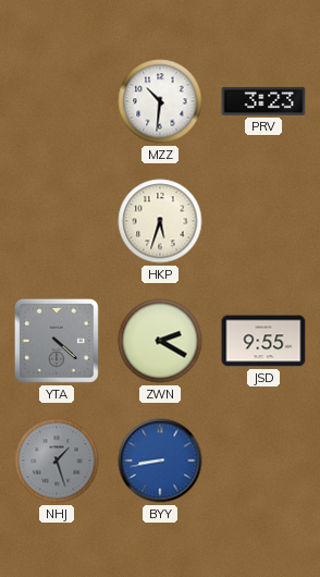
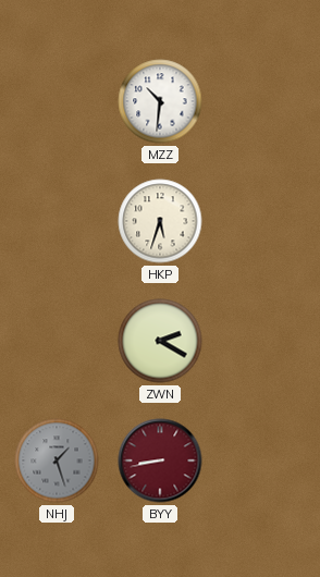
PRV: 3:23 -> none (263, 101)
YTA: 4:22 -> none (57, 341)
JSD: 9:55 -> none (263, 341)
BYY dial: blue -> burgundy (160, 461)
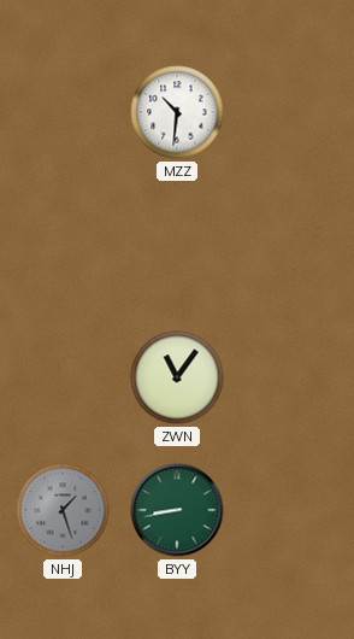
HKP: 5:33 -> none (160, 221)
ZWN: 2:20 -> 11:06 (177, 377)
BYY dial: burgundy -> green (177, 510)
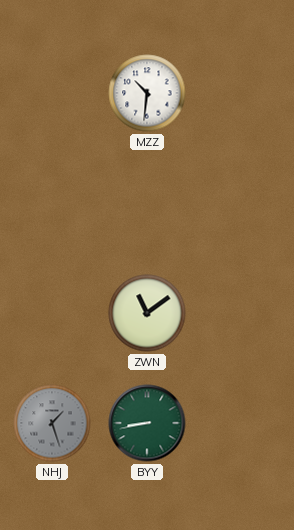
ZWN: 11:06 -> 11:09 (147, 313)
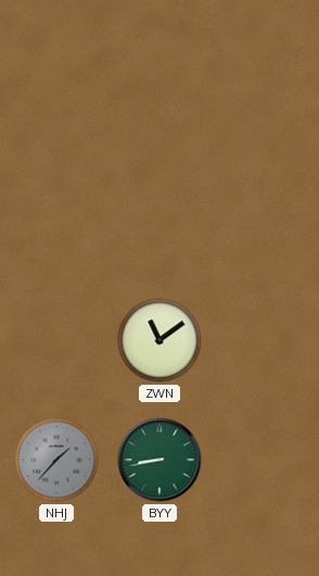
MZZ: 10:31 -> none (147, 93)
NHJ: 1:27 -> 1:37 (56, 460)
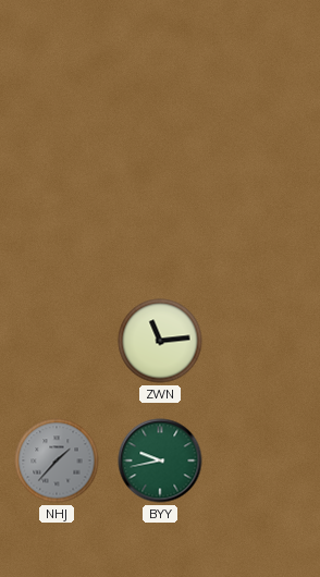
ZWN: 11:09 -> 11:14 (160, 341)
BYY: 8:43 -> 9:43 (160, 461)
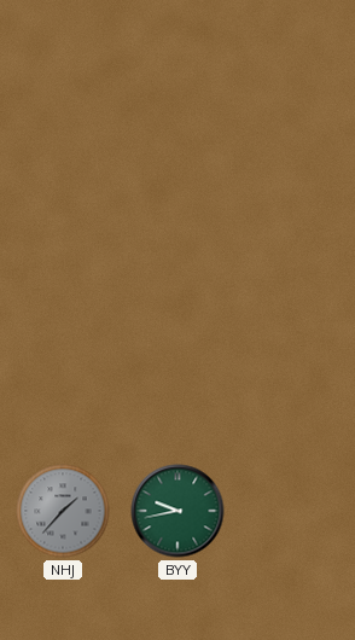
ZWN: 11:14 -> none (160, 341)
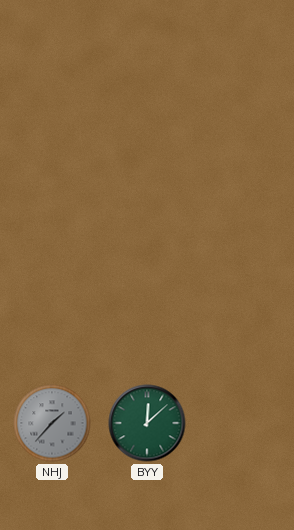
BYY: 9:43 -> 12:08 (147, 423)
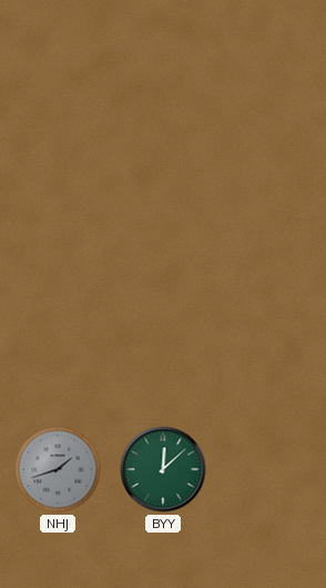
NHJ: 1:37 -> 1:42 (58, 469)
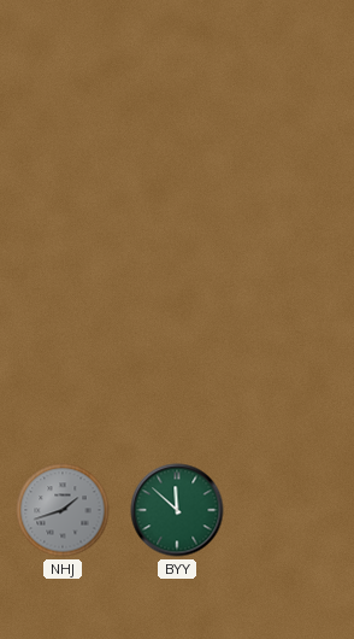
BYY: 12:08 -> 11:52 (177, 510)
